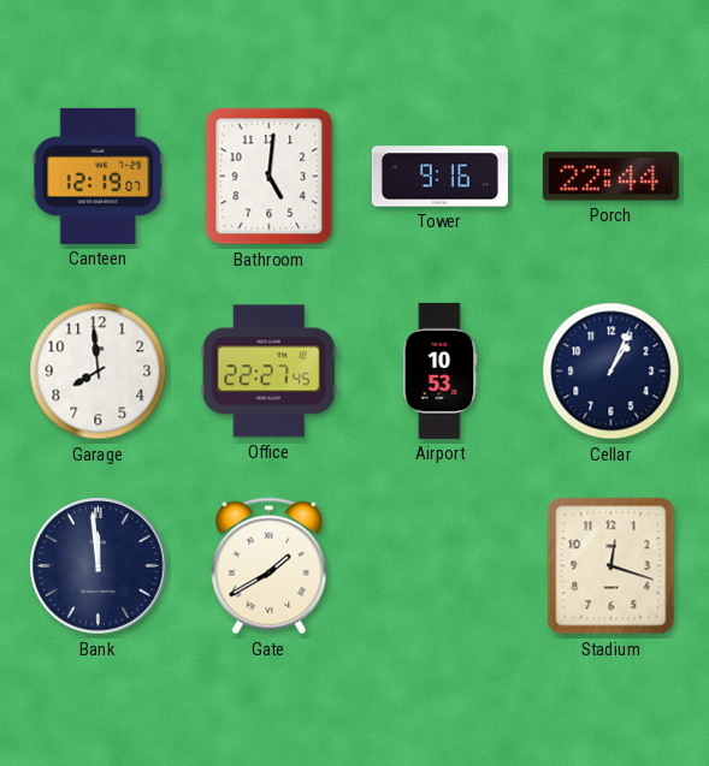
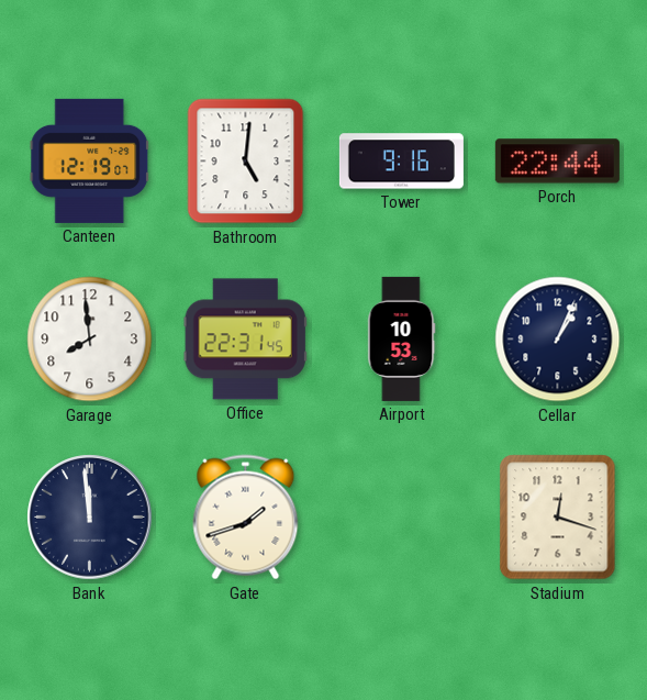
Office: 22:27 -> 22:31 (245, 340)
Gate: 1:40 -> 1:42 (246, 518)
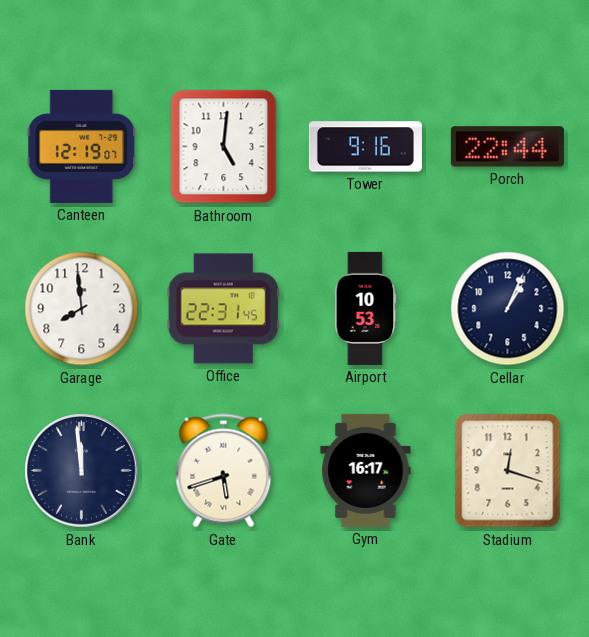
Gate: 1:42 -> 5:42 (224, 471)
Gym: none -> 16:17 (366, 470)
